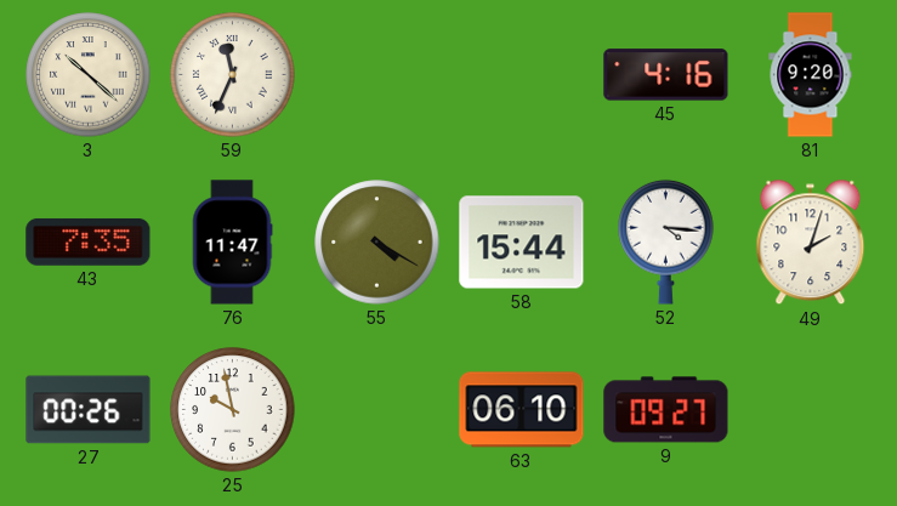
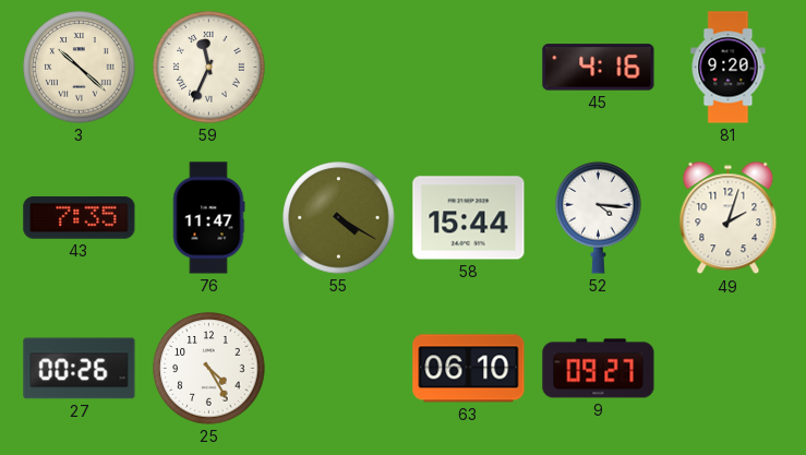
25: 9:58 -> 4:25 (209, 369)
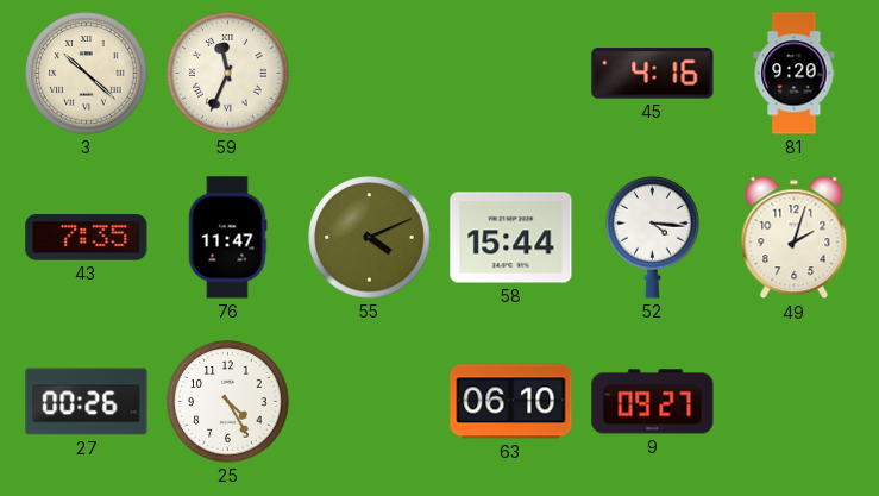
55: 4:20 -> 4:11 (370, 238)
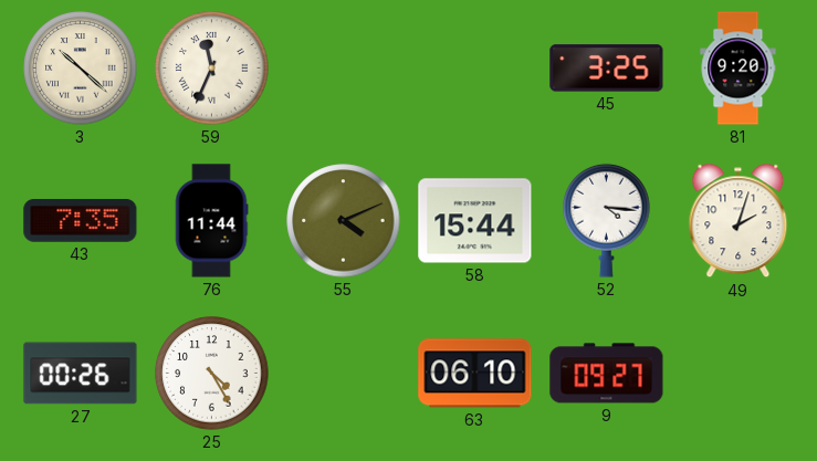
45: 4:16 -> 3:25 (607, 69)
76: 11:47 -> 11:44 (211, 221)
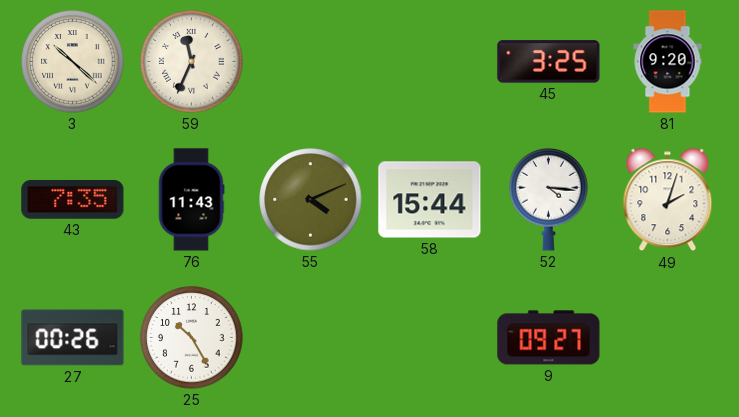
76: 11:44 -> 11:43 (191, 200)
25: 4:25 -> 10:25 (192, 338)
63: 06:10 -> none (475, 374)
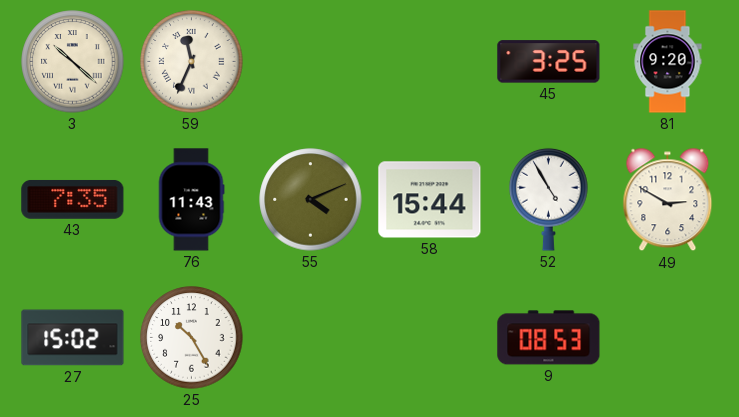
52: 4:16 -> 4:55 (549, 199)
49: 2:03 -> 2:50 (668, 200)
27: 00:26 -> 15:02 (73, 338)
9: 09:27 -> 08:53 (549, 338)
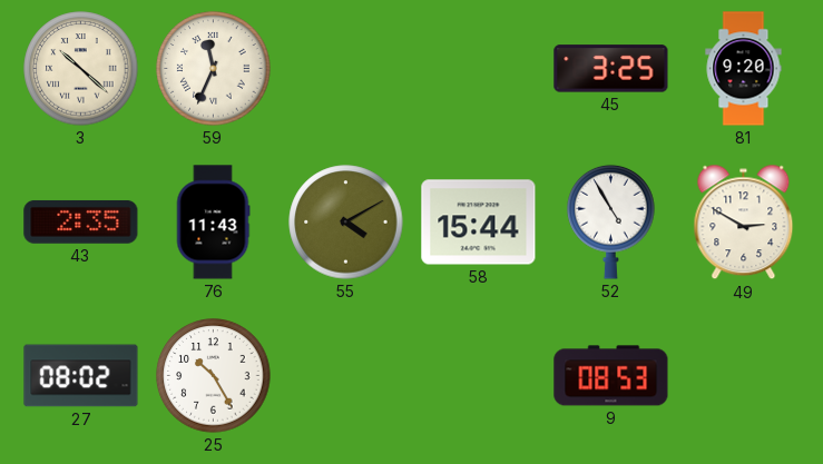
43: 7:35 -> 2:35 (81, 221)
55: 4:11 -> 4:10 (346, 223)
27: 15:02 -> 08:02 (81, 376)
